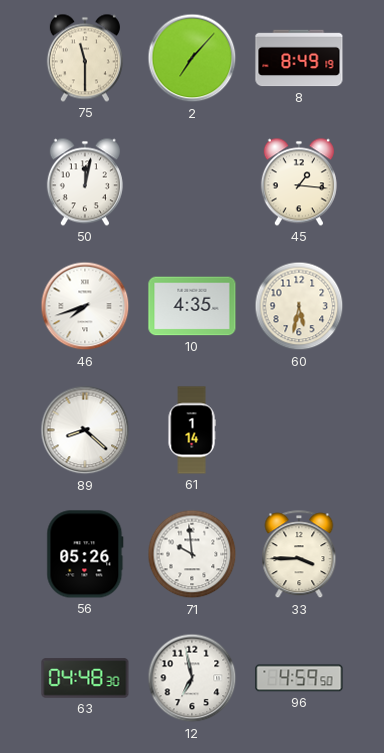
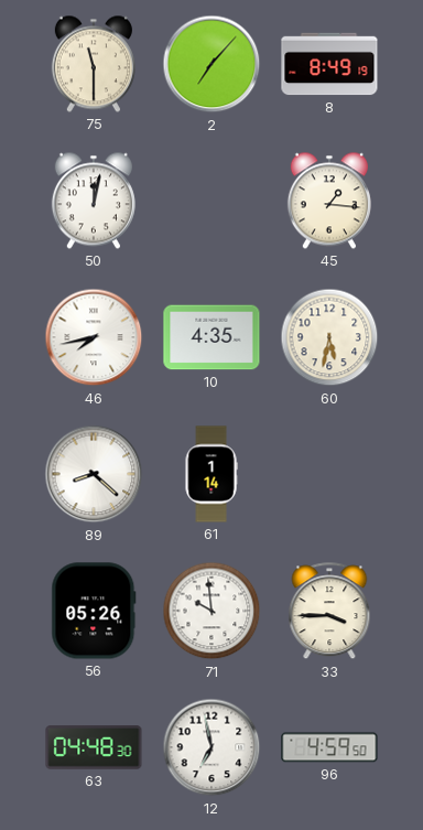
46: 7:42 -> 7:43 (94, 337)
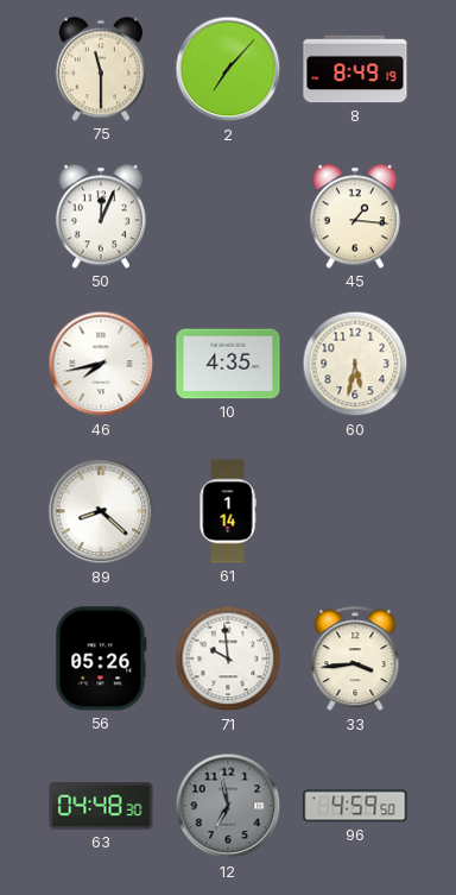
50: 12:02 -> 12:04 (101, 216)
33: 3:45 -> 3:44 (355, 660)
12 dial: white -> grey (228, 806)
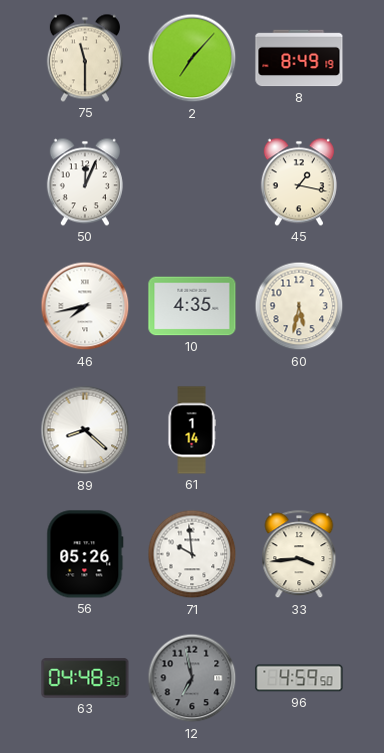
45: 1:16 -> 1:17 (299, 182)
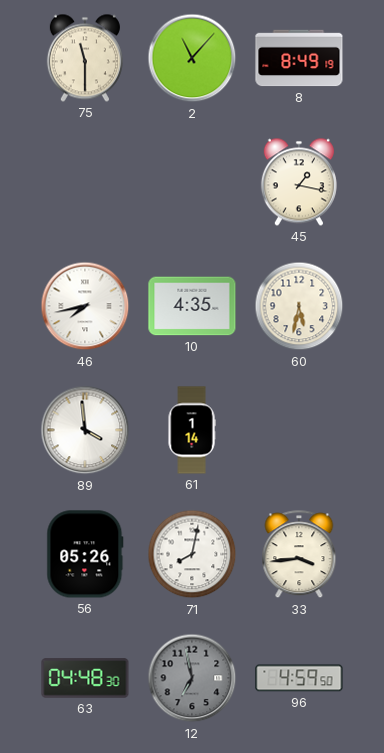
2: 7:07 -> 11:07 (192, 58)
50: 12:04 -> none (85, 182)
89: 8:22 -> 3:59 (85, 430)
71: 9:59 -> 8:02 (192, 554)
